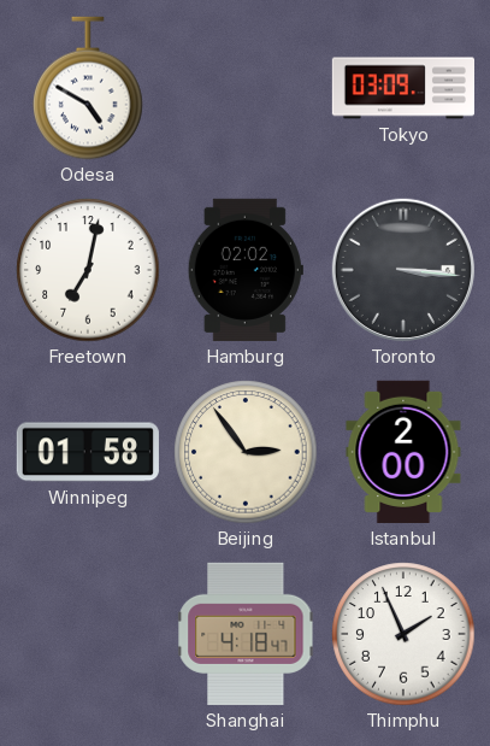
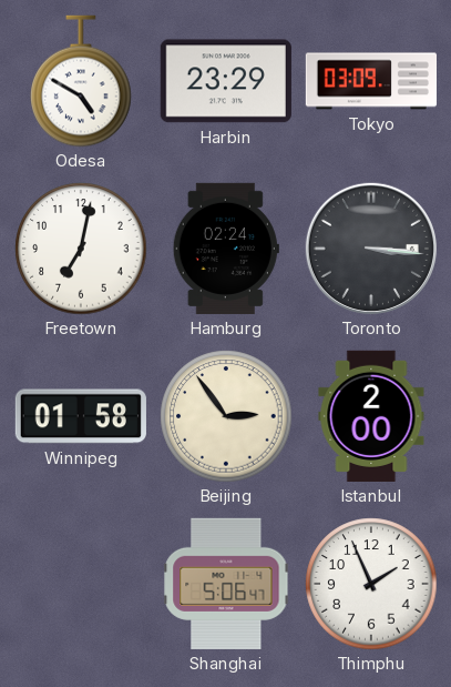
Harbin: none -> 23:29 (226, 81)
Hamburg: 02:02 -> 02:24 (226, 249)
Shanghai: 4:18 -> 5:06 (226, 584)
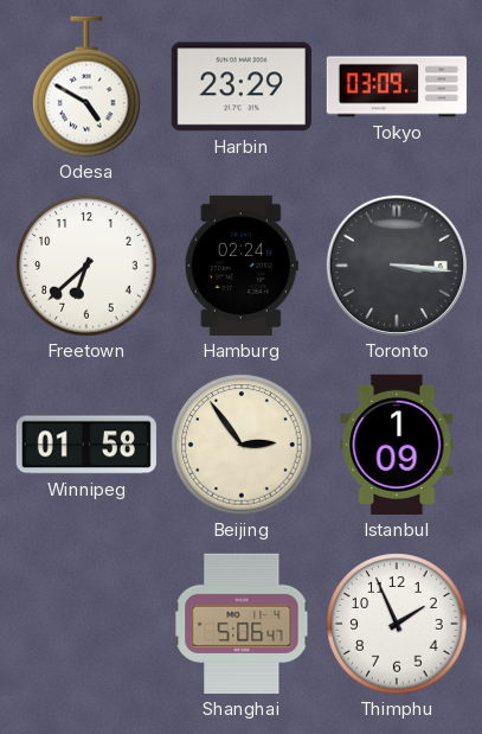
Freetown: 7:02 -> 6:38 (86, 266)
Istanbul: 2:00 -> 1:09 (397, 445)
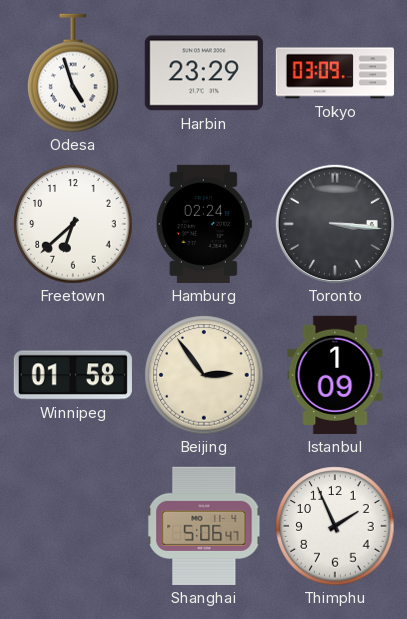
Odesa: 4:50 -> 4:57 (73, 73)
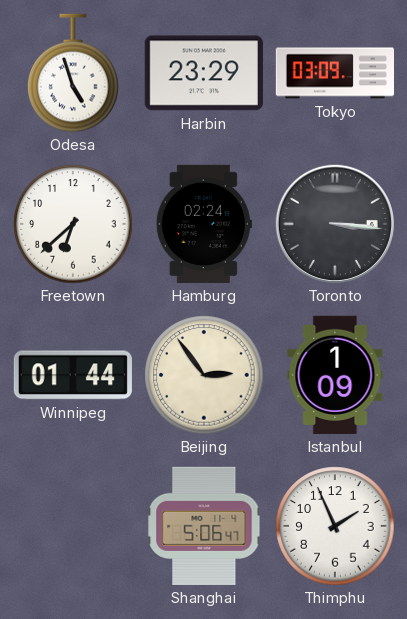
Winnipeg: 01:58 -> 01:44 (73, 375)
